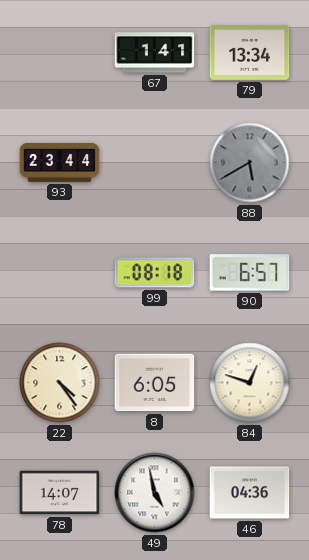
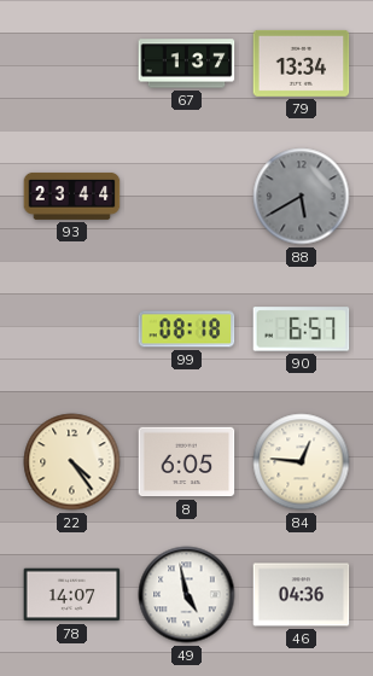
67: 1:41 -> 1:37 (187, 64)
84: 12:48 -> 12:46 (302, 462)
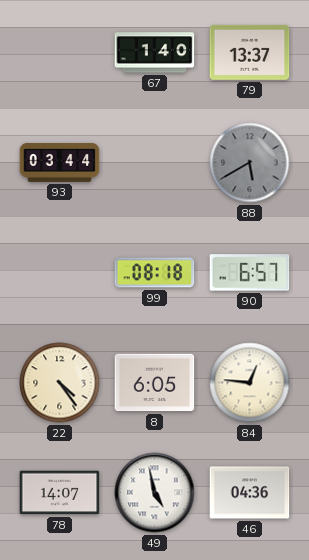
67: 1:37 -> 1:40 (155, 53)
79: 13:34 -> 13:37 (250, 52)
93: 23:44 -> 03:44 (60, 162)
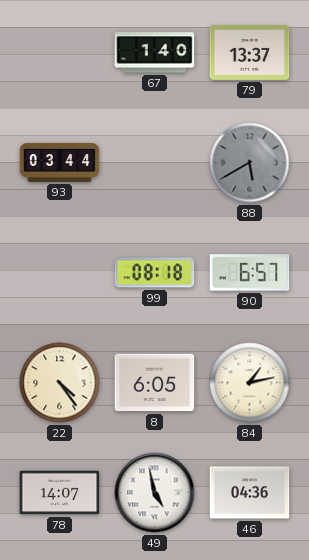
84: 12:46 -> 1:13 (250, 383)
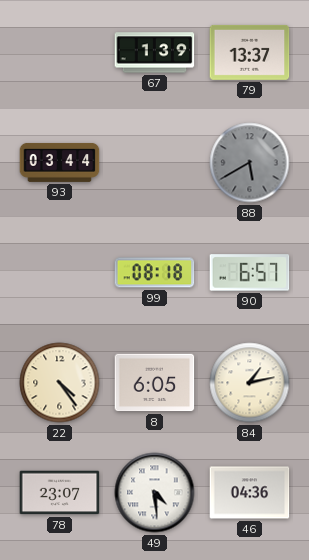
67: 1:40 -> 1:39 (155, 53)
78: 14:07 -> 23:07 (60, 493)
49: 4:58 -> 4:29 (155, 493)
